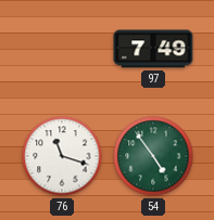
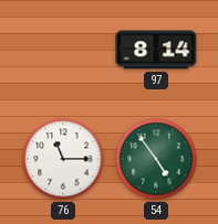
97: 7:49 -> 8:14 (156, 50)
76: 11:18 -> 11:15 (63, 159)
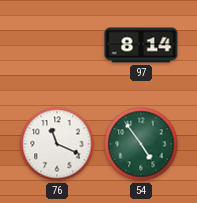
76: 11:15 -> 11:19 (57, 144)
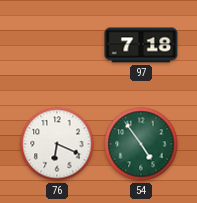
97: 8:14 -> 7:18 (141, 45)
76: 11:19 -> 6:19 (57, 144)
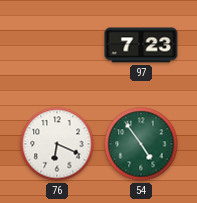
97: 7:18 -> 7:23 (141, 45)
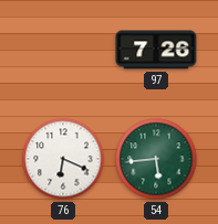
97: 7:23 -> 7:26 (156, 50)
54: 4:54 -> 5:44 (156, 159)
